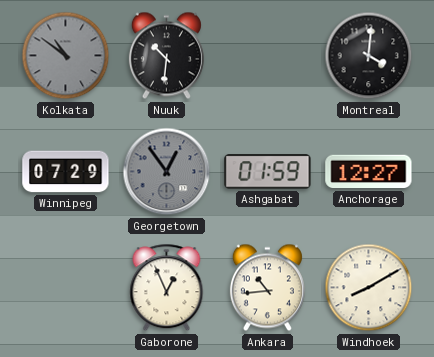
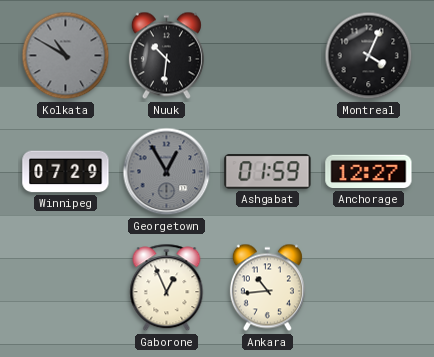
Kolkata: 10:51 -> 10:50 (66, 56)
Montreal: 4:01 -> 4:04 (369, 56)
Georgetown: 12:54 -> 12:55 (167, 172)
Windhoek: 8:10 -> none (369, 288)
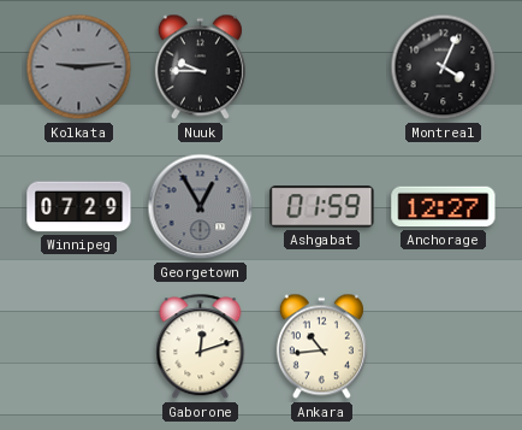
Kolkata: 10:50 -> 9:14 (79, 67)
Nuuk: 10:31 -> 9:45 (200, 67)
Gaborone: 12:56 -> 12:12 (201, 347)
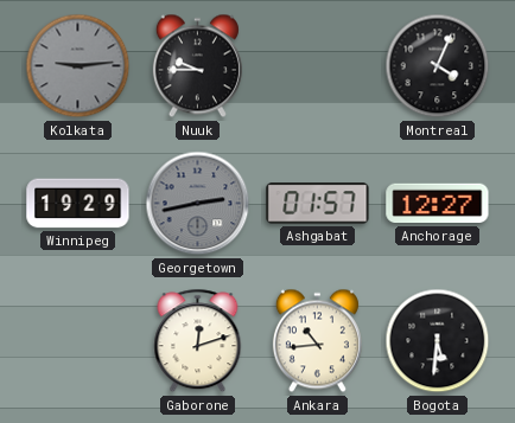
Winnipeg: 07:29 -> 19:29 (78, 204)
Georgetown: 12:55 -> 2:43 (198, 204)
Ashgabat: 01:59 -> 01:57 (318, 204)
Bogota: none -> 5:31 (438, 341)
